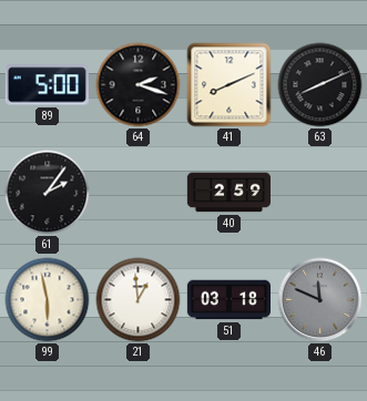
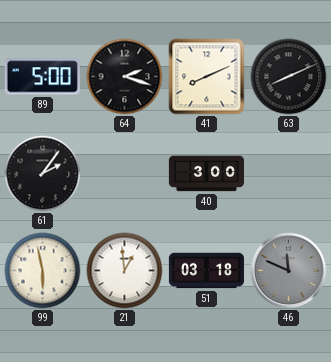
40: 2:59 -> 3:00 (206, 174)
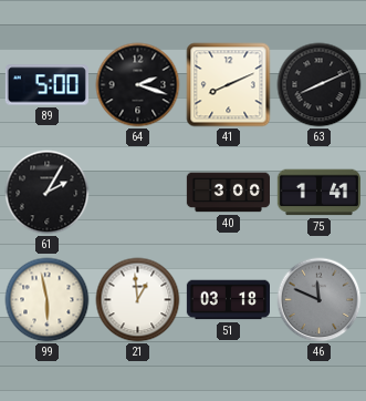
61: 2:06 -> 2:05 (48, 193)
75: none -> 1:41 (318, 193)
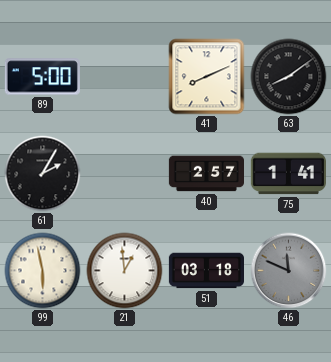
64: 2:18 -> none (138, 85)
63: 8:11 -> 8:09 (289, 77)
40: 3:00 -> 2:57 (206, 174)
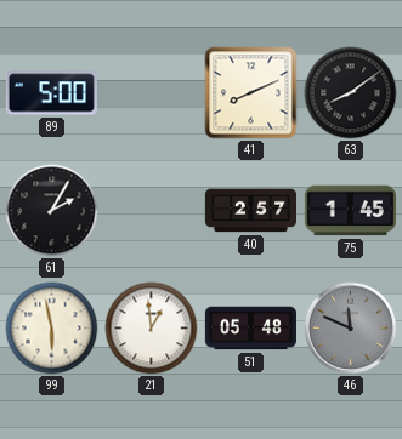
75: 1:41 -> 1:45 (350, 211)
51: 03:18 -> 05:48 (250, 329)
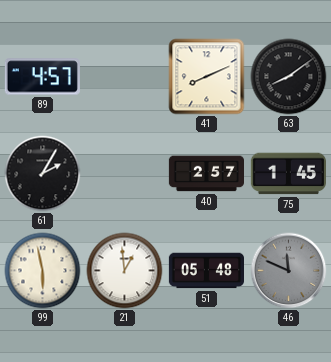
89: 5:00 -> 4:57 (42, 77)
